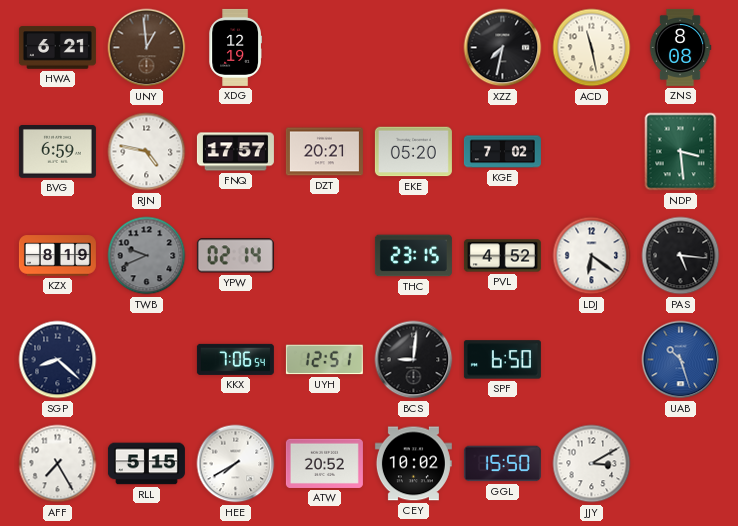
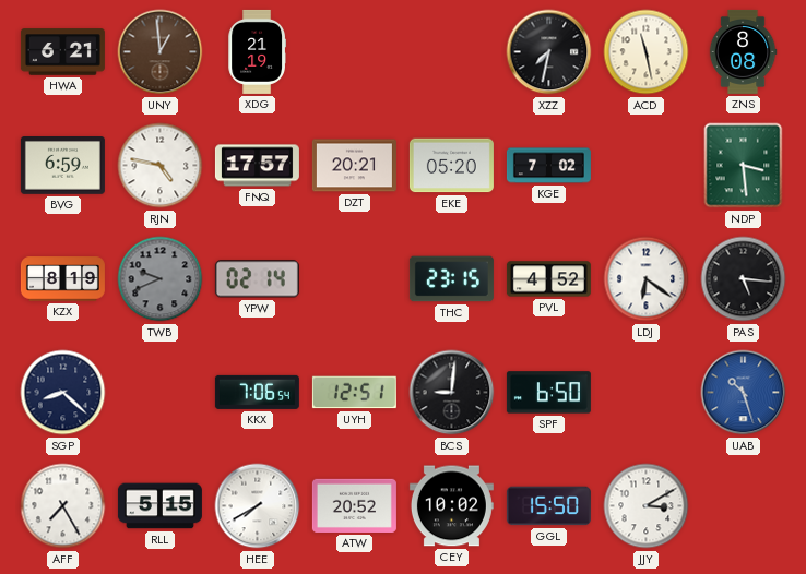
XDG: 12:19 -> 21:19 (257, 51)
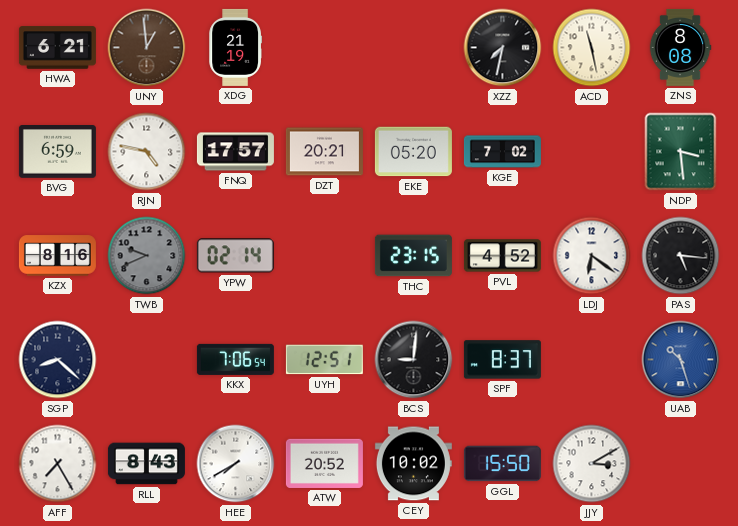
KZX: 8:19 -> 8:16 (57, 256)
SPF: 6:50 -> 8:37 (502, 360)
RLL: 5:15 -> 8:43 (146, 464)
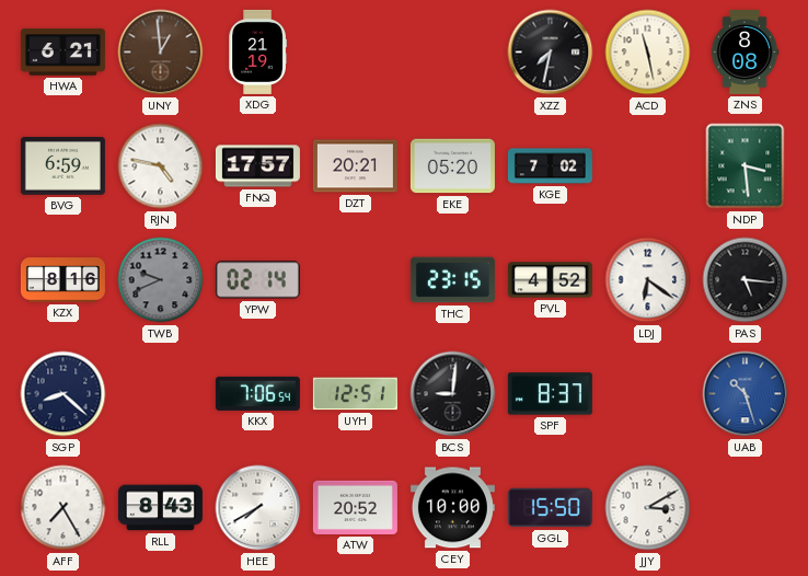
CEY: 10:02 -> 10:00 (452, 508)
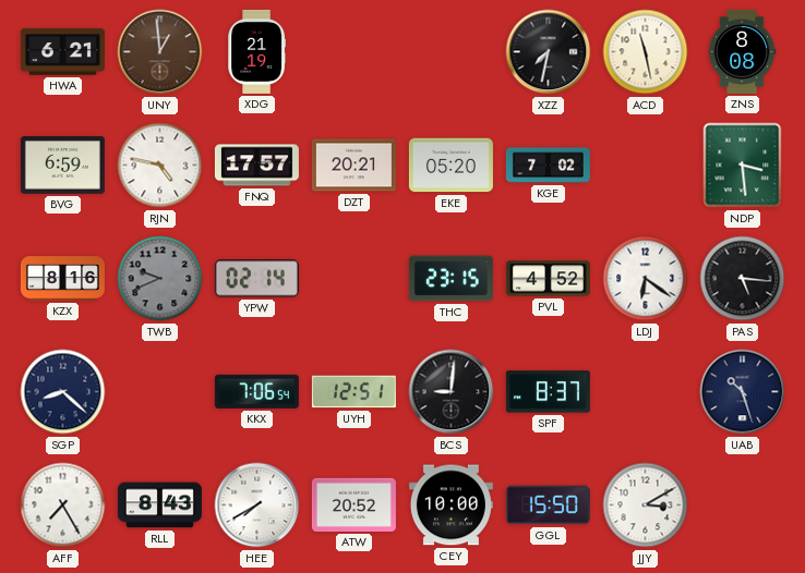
UAB dial: blue -> navy (743, 392)
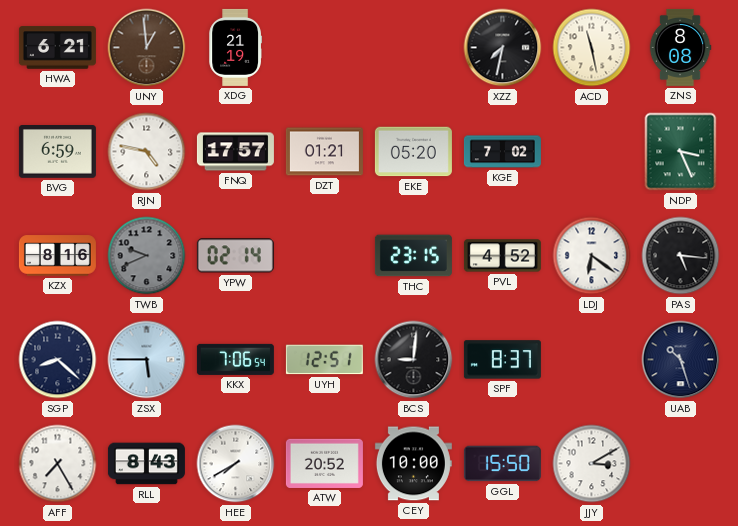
DZT: 20:21 -> 01:21 (324, 152)
NDP: 3:29 -> 3:26 (681, 152)
ZSX: none -> 5:45 (147, 360)
